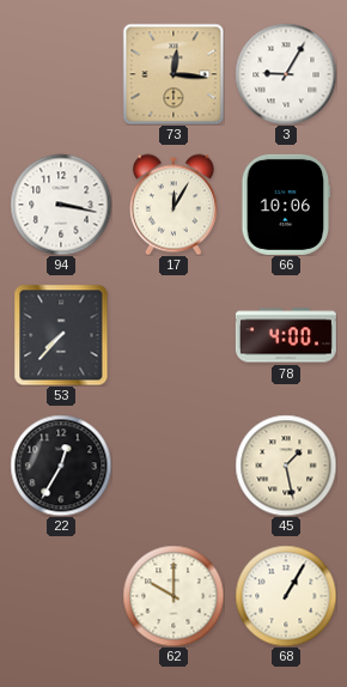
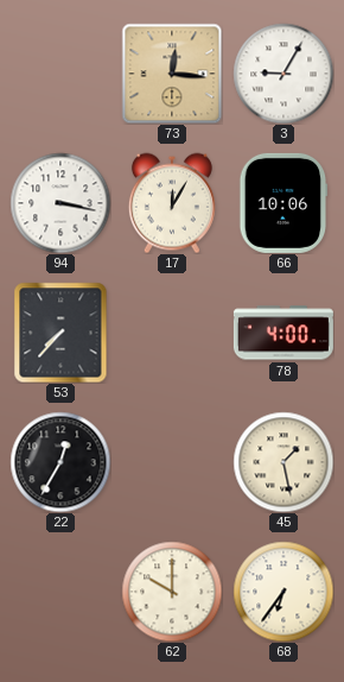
68: 1:05 -> 6:36 (284, 592)
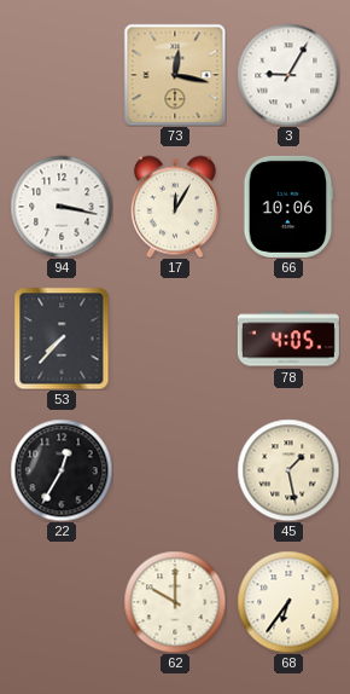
73: 12:16 -> 12:17 (175, 75)
78: 4:00 -> 4:05 (288, 339)
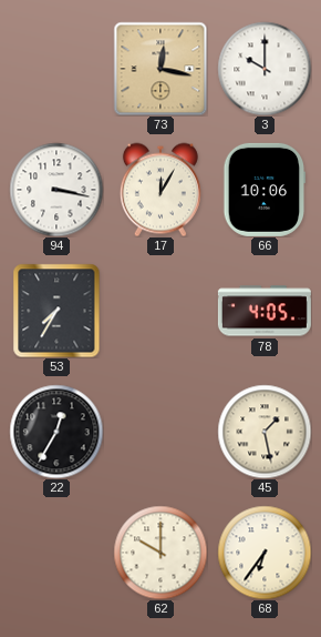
3: 9:05 -> 10:00 (265, 69)
53: 7:37 -> 7:35 (56, 311)
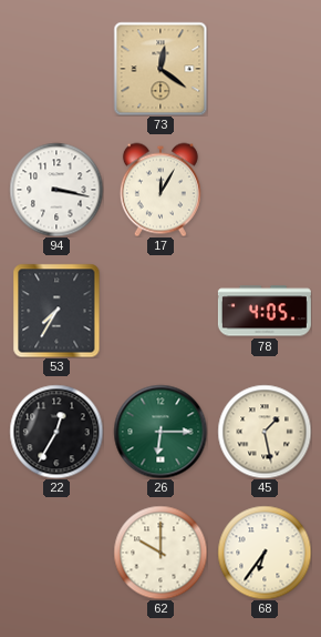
73: 12:17 -> 12:21 (161, 69)
3: 10:00 -> none (265, 69)
66: 10:06 -> none (265, 190)
26: none -> 6:15 (161, 432)
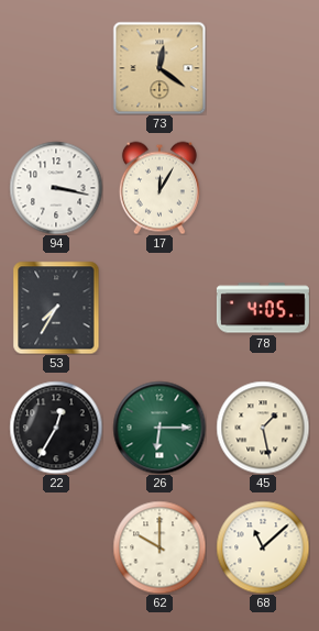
68: 6:36 -> 11:08 (263, 547)
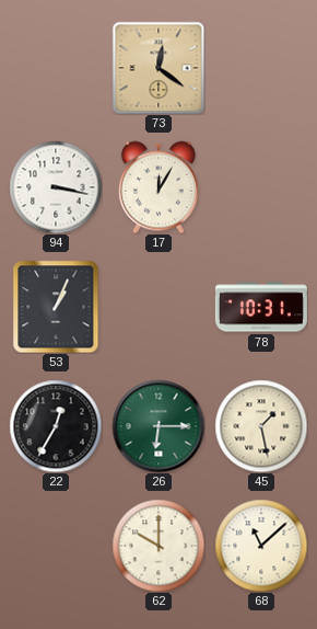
53: 7:35 -> 1:04 (56, 307)
78: 4:05 -> 10:31 (261, 307)
